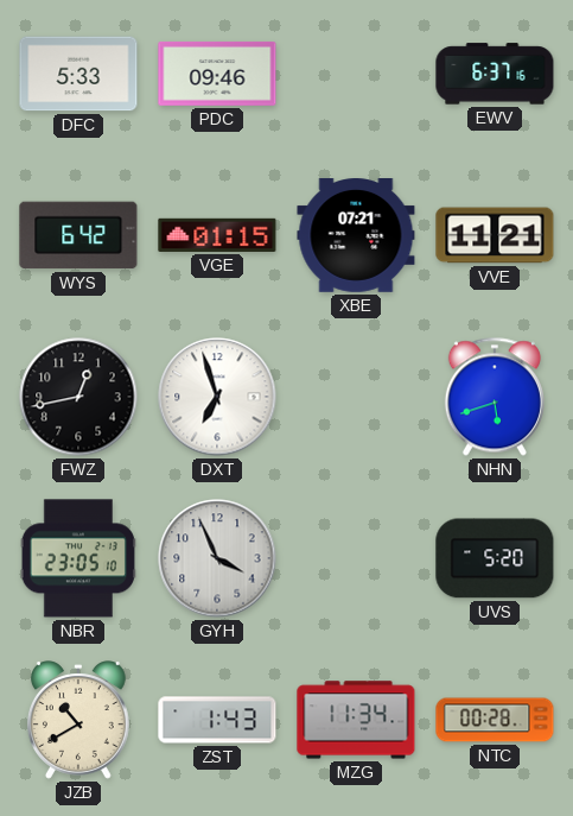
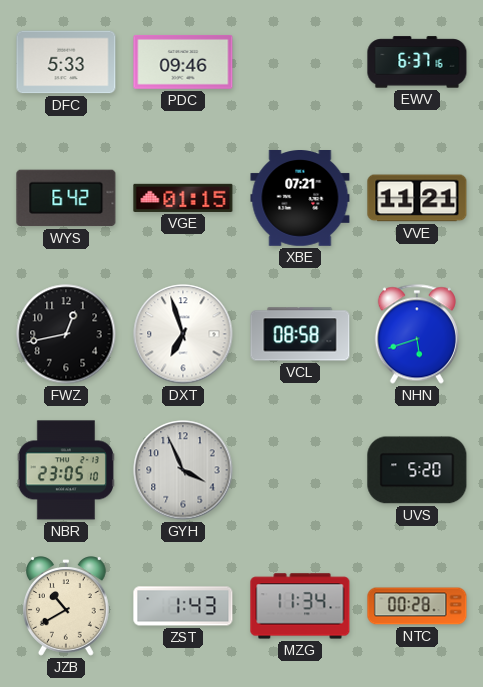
VCL: none -> 08:58 (300, 334)
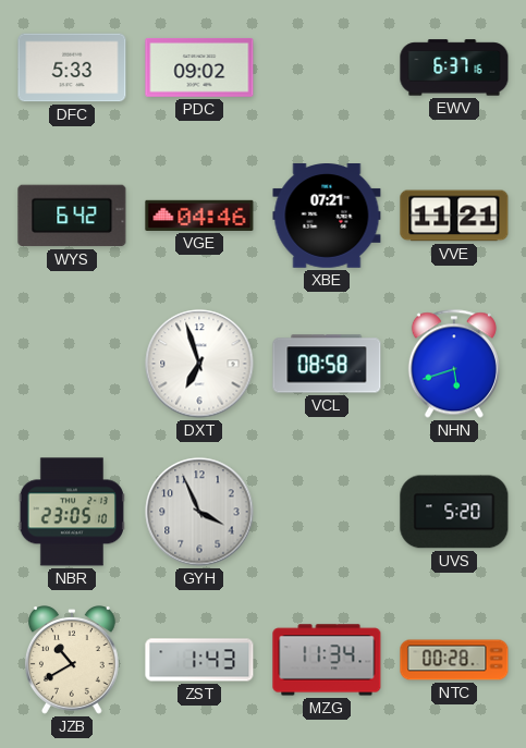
PDC: 09:46 -> 09:02 (199, 68)
VGE: 01:15 -> 04:46 (199, 216)
FWZ: 12:43 -> none (66, 334)
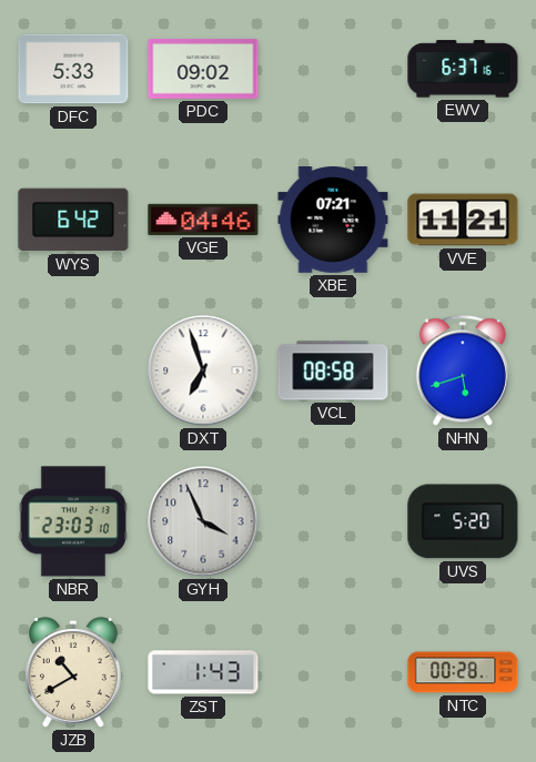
NBR: 23:05 -> 23:03 (72, 521)
MZG: 11:34 -> none (327, 660)
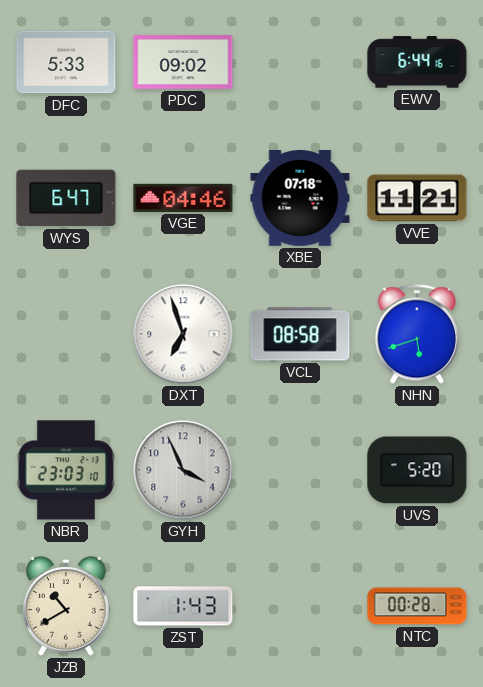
EWV: 6:37 -> 6:44 (417, 62)
WYS: 6:42 -> 6:47 (66, 198)
XBE: 07:21 -> 07:18 (300, 199)
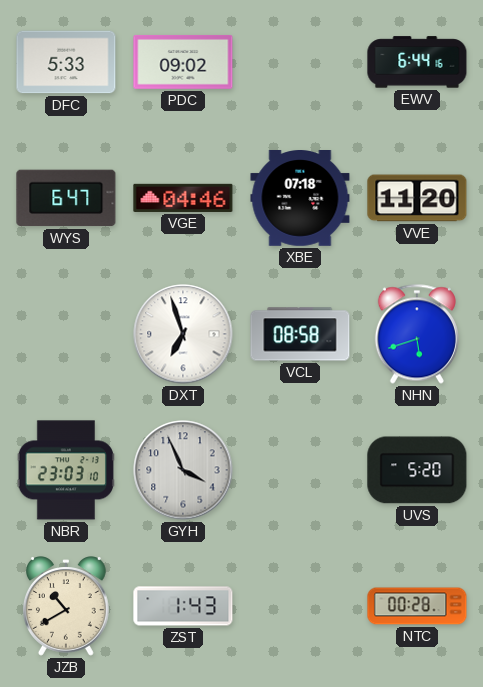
VVE: 11:21 -> 11:20 (417, 198)
